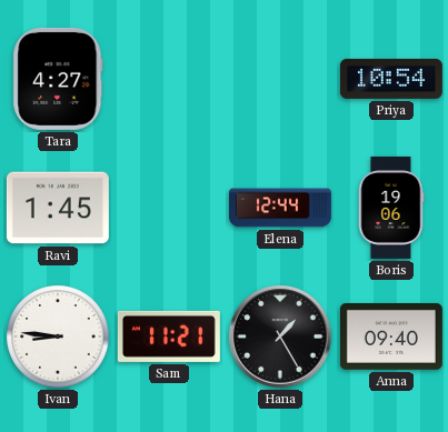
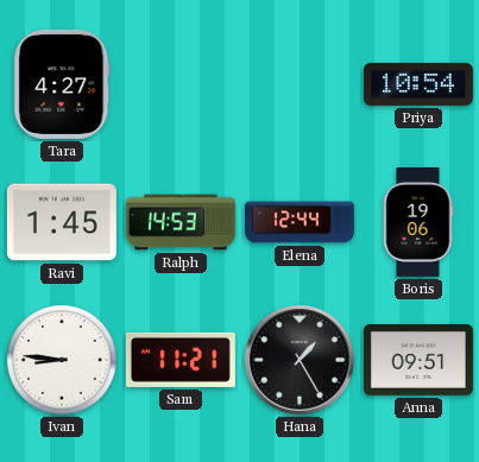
Ralph: none -> 14:53 (181, 222)
Anna: 09:40 -> 09:51 (418, 360)
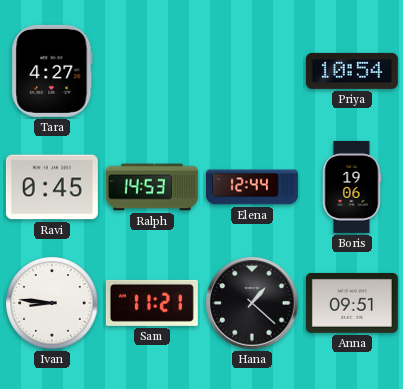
Ravi: 1:45 -> 0:45 (52, 187)
Hana: 1:25 -> 1:22 (252, 303)
